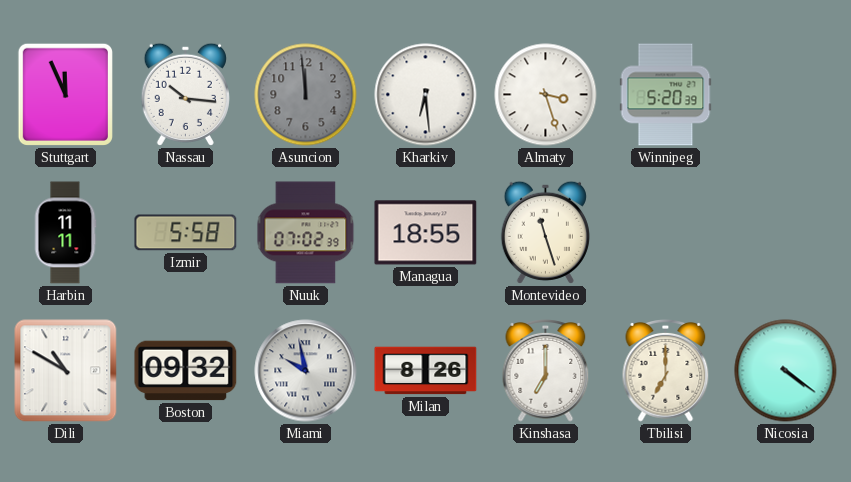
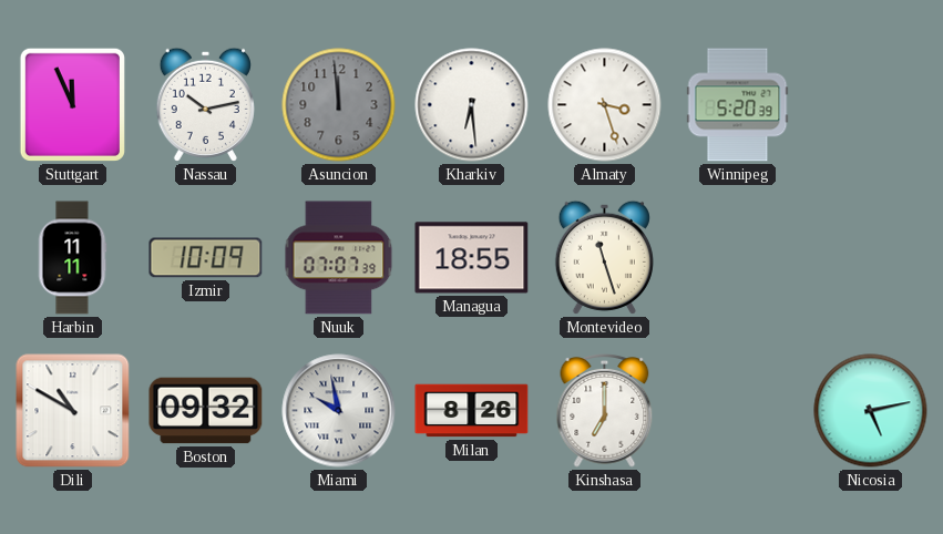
Nassau: 10:16 -> 10:13 (205, 104)
Izmir: 5:58 -> 10:09 (206, 258)
Nuuk: 07:02 -> 07:07 (339, 258)
Tbilisi: 7:00 -> none (666, 371)
Nicosia: 4:21 -> 5:13 (871, 411)
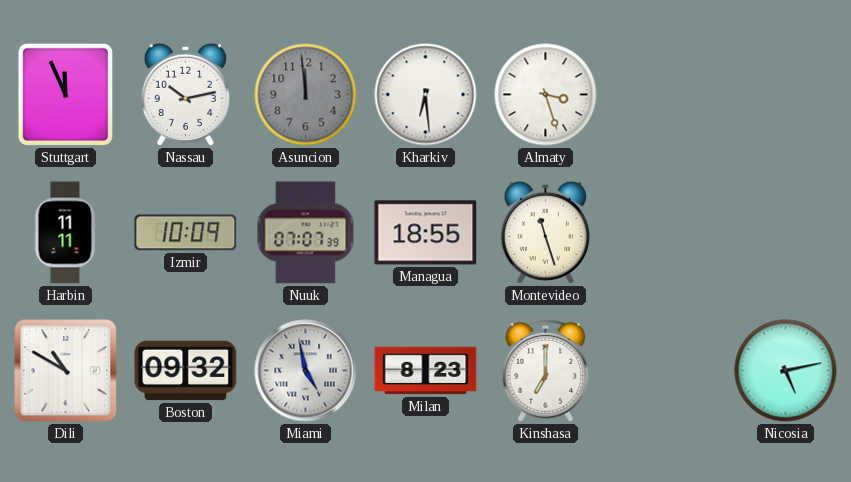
Winnipeg: 5:20 -> none (738, 105)
Miami: 9:58 -> 4:58 (306, 371)
Milan: 8:26 -> 8:23 (426, 371)
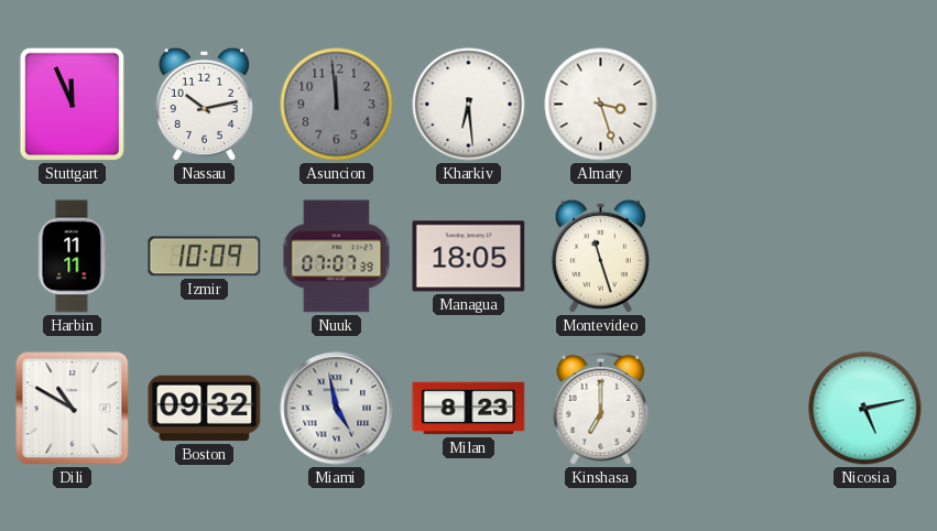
Managua: 18:55 -> 18:05 (469, 257)
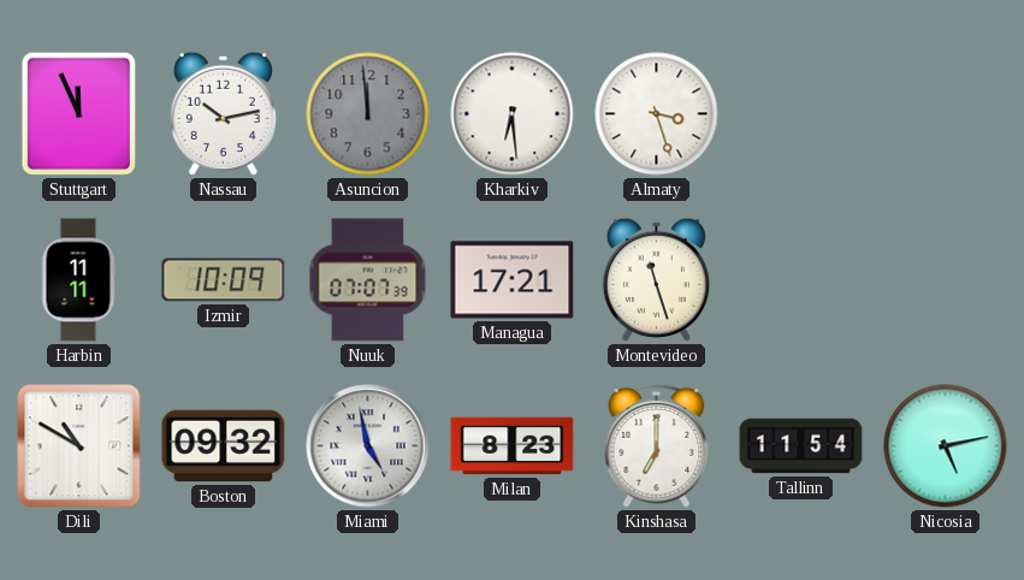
Managua: 18:05 -> 17:21 (513, 280)
Tallinn: none -> 11:54 (801, 446)
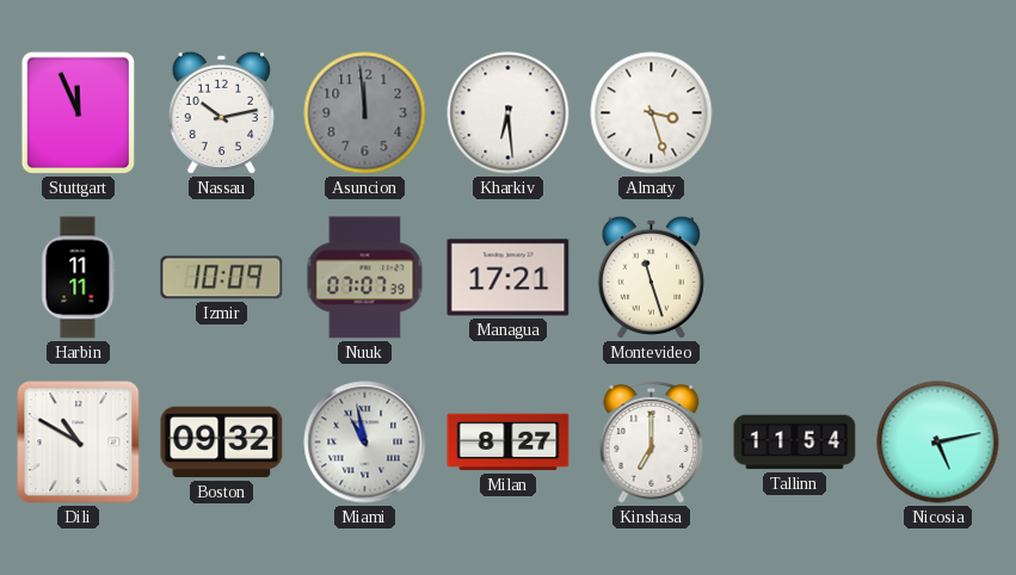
Miami: 4:58 -> 10:58 (365, 443)
Milan: 8:23 -> 8:27 (509, 443)
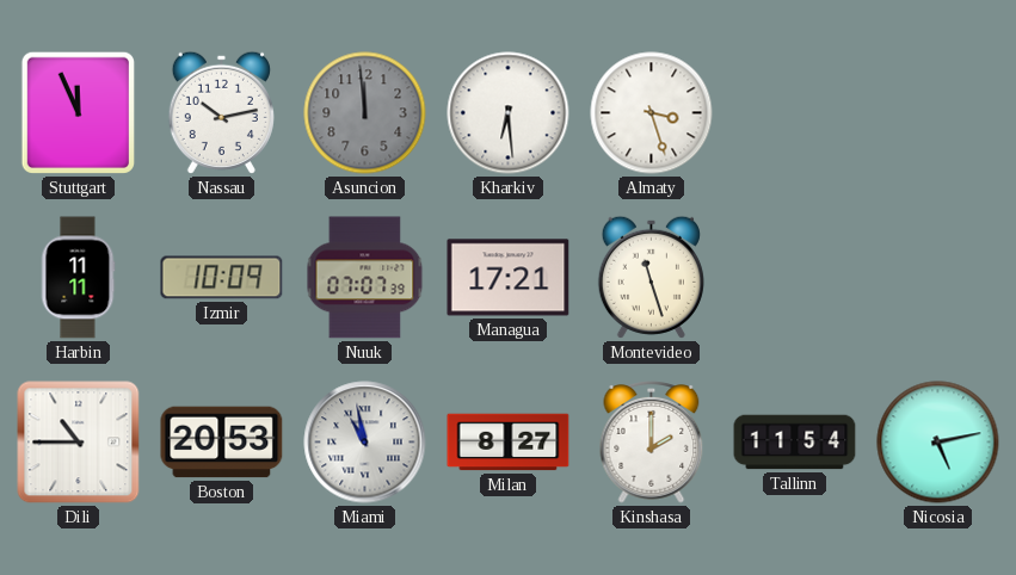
Dili: 10:50 -> 10:45 (79, 443)
Boston: 09:32 -> 20:53 (222, 443)
Kinshasa: 7:00 -> 2:00 (652, 443)
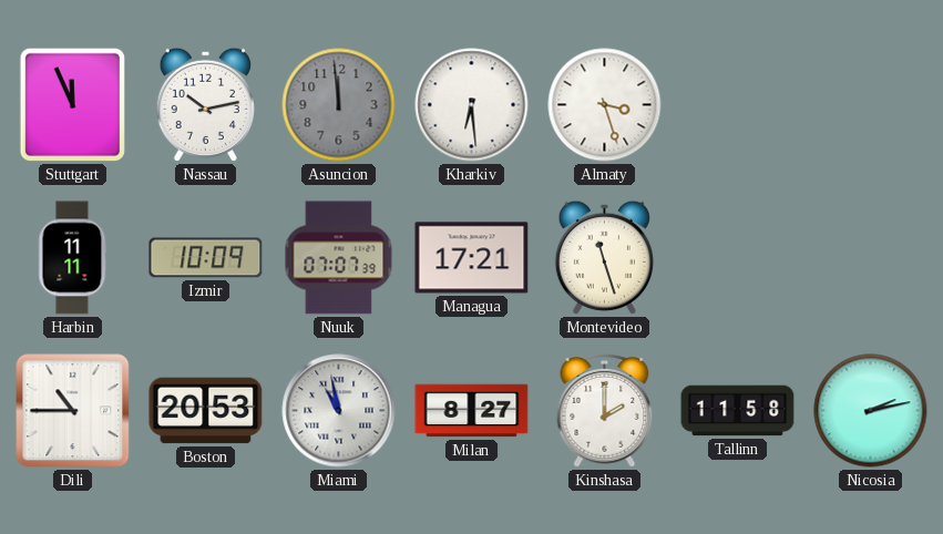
Tallinn: 11:54 -> 11:58 (738, 411)
Nicosia: 5:13 -> 2:13 (871, 411)
